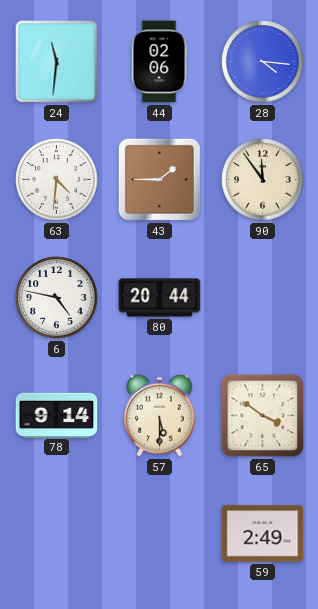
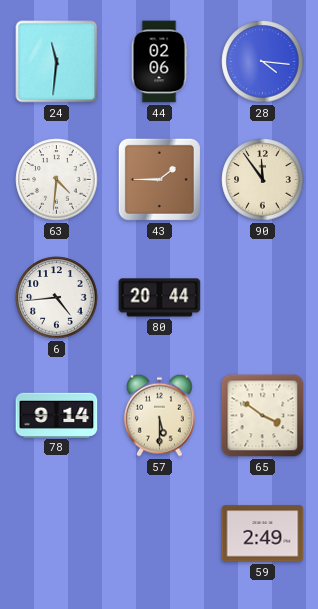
6: 4:47 -> 4:44 (57, 298)
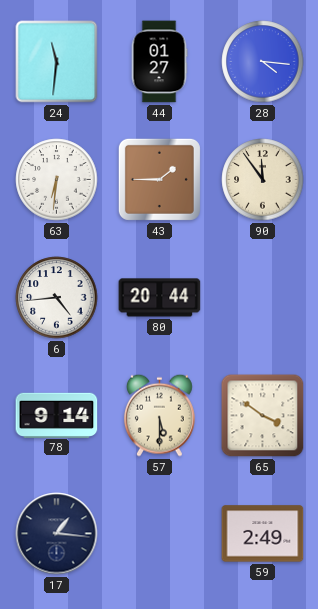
44: 02:06 -> 01:27 (159, 62)
63: 4:31 -> 6:31 (57, 180)
17: none -> 1:16 (57, 534)
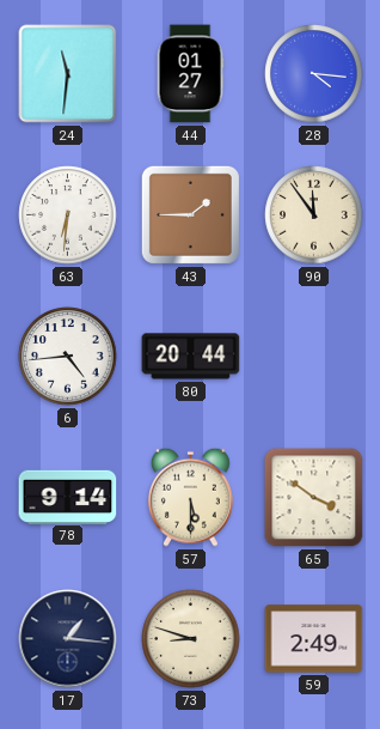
73: none -> 8:48 (191, 639)
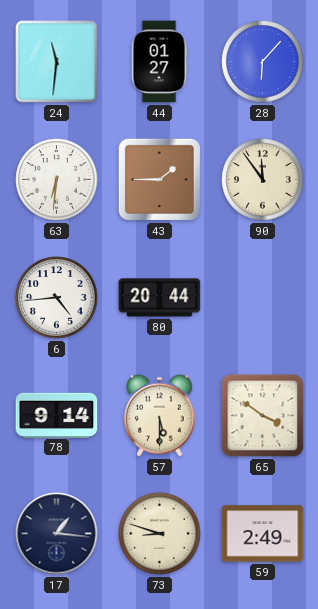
28: 4:16 -> 6:07 (263, 62)
